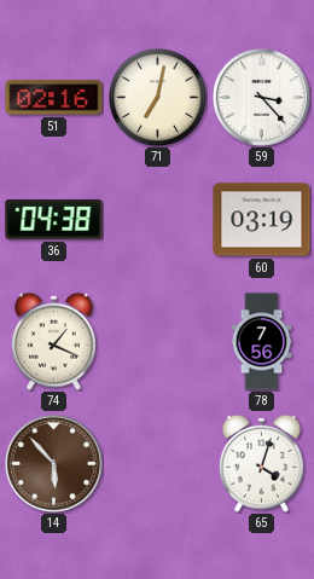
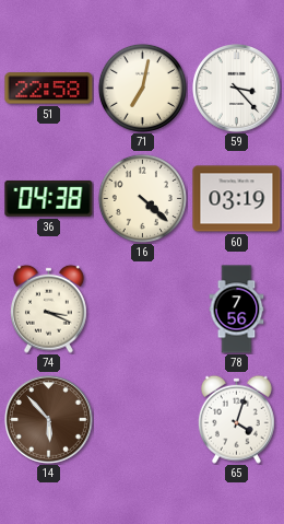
51: 02:16 -> 22:58 (49, 89)
16: none -> 4:22 (142, 198)
74: 1:19 -> 3:19 (48, 308)
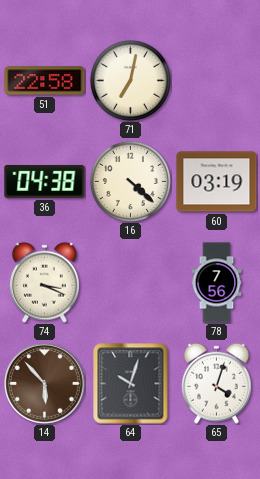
59: 3:23 -> none (237, 89)
64: none -> 10:03 (131, 384)
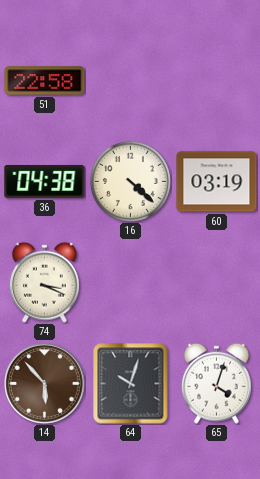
71: 7:02 -> none (130, 80)
78: 7:56 -> none (217, 283)
